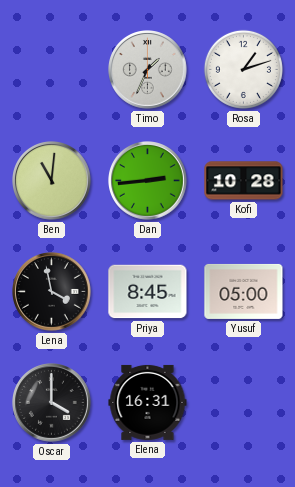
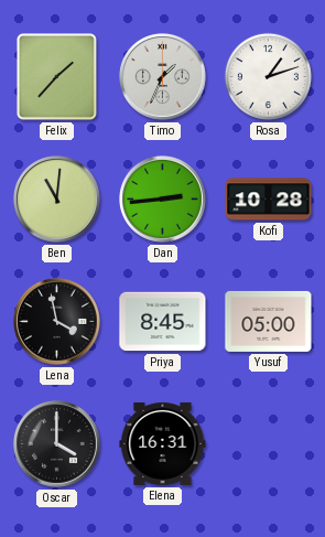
Felix: none -> 1:37 (57, 77)
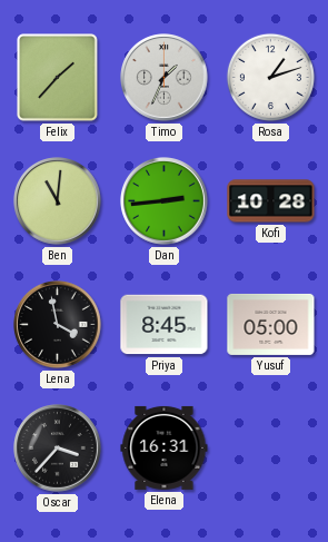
Oscar: 4:00 -> 3:37 (58, 449)
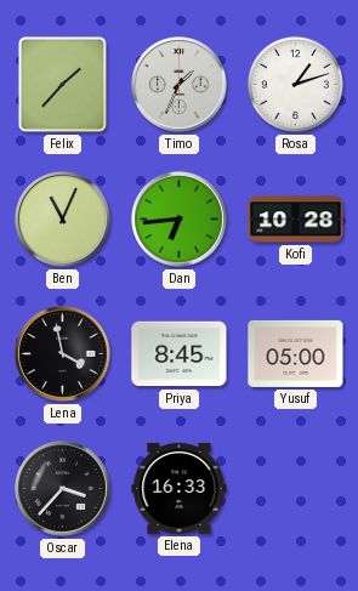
Ben: 11:01 -> 11:04 (63, 220)
Dan: 2:44 -> 6:44 (180, 220)
Elena: 16:31 -> 16:33 (180, 488)
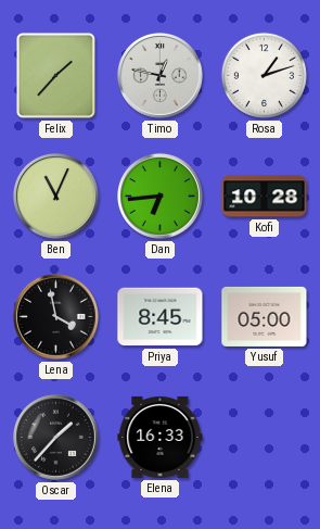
Timo: 1:34 -> 12:47 (161, 76)
Oscar: 3:37 -> 1:37 (56, 438)
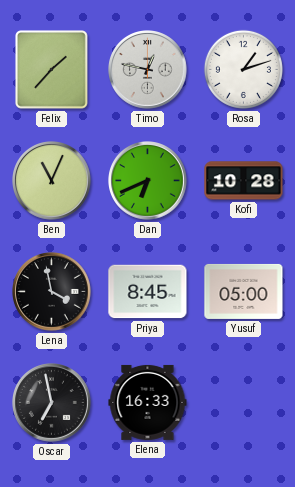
Dan: 6:44 -> 6:41 (148, 181)
Oscar: 1:37 -> 6:58 (52, 403)
